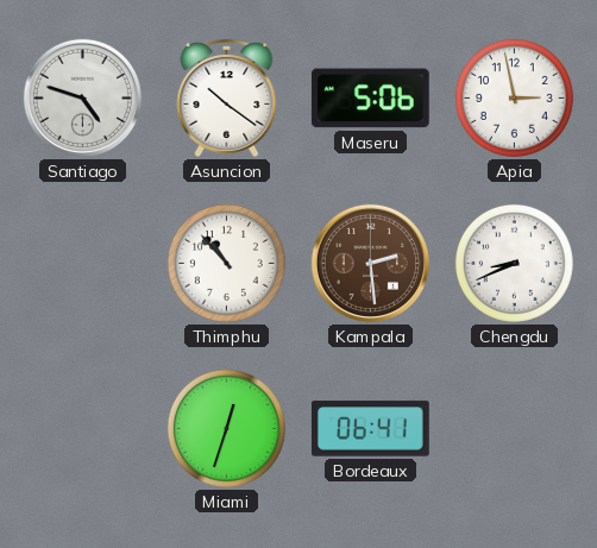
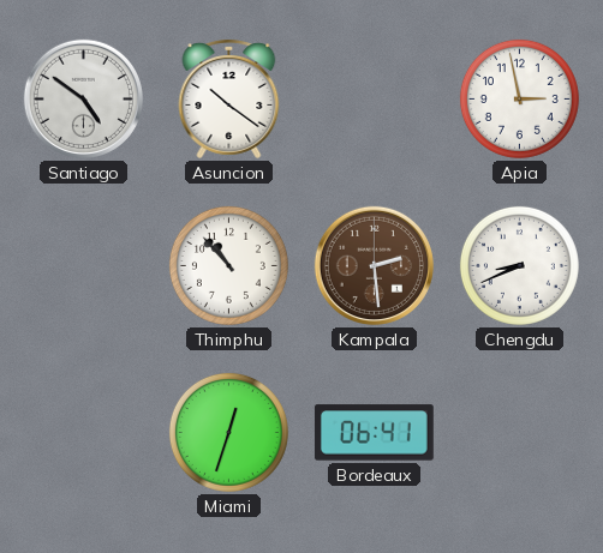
Santiago: 4:48 -> 4:51 (83, 98)
Maseru: 5:06 -> none (370, 99)
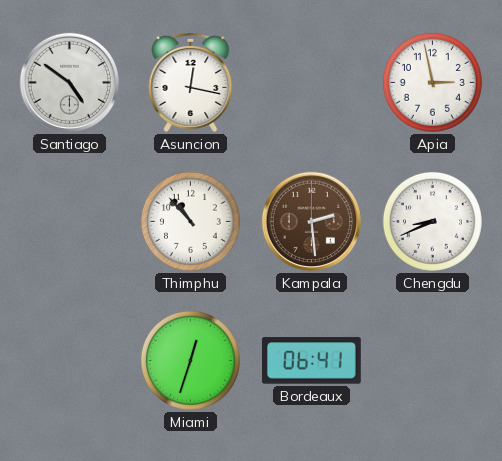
Asuncion: 10:21 -> 12:17 (191, 82)
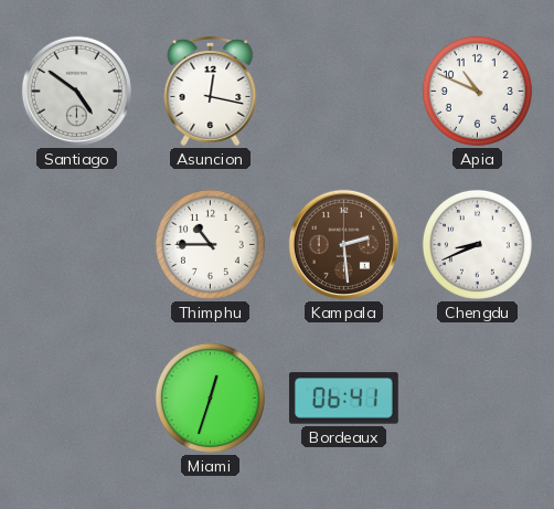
Apia: 2:58 -> 10:49 (477, 91)
Thimphu: 10:53 -> 10:45 (210, 244)
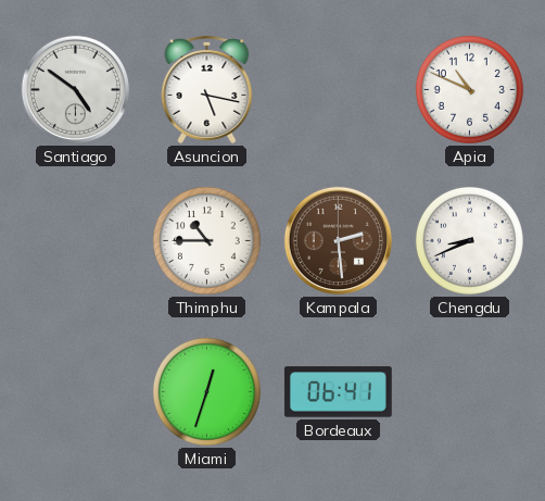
Asuncion: 12:17 -> 5:17 (207, 89)
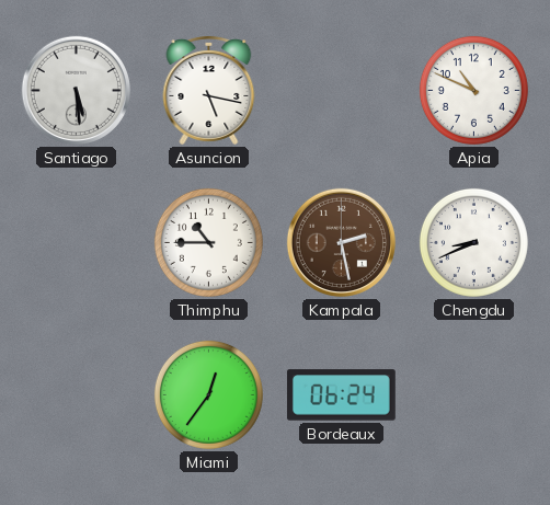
Santiago: 4:51 -> 5:29 (76, 90)
Kampala: 2:29 -> 2:28 (341, 242)
Miami: 12:33 -> 12:36 (208, 394)
Bordeaux: 06:41 -> 06:24 (341, 395)
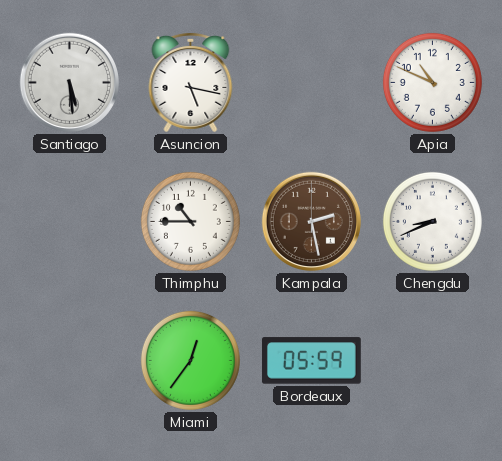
Bordeaux: 06:24 -> 05:59 (311, 361)
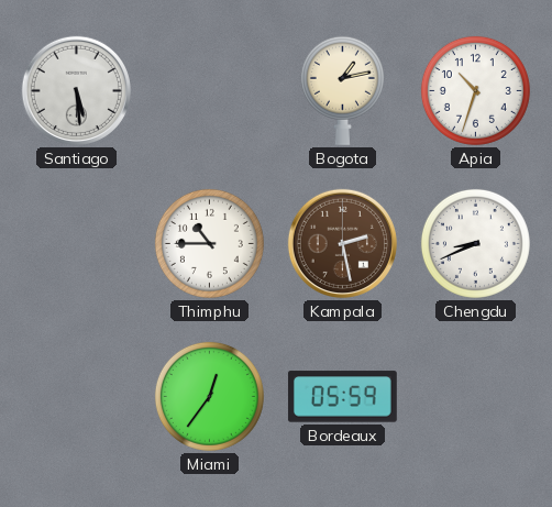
Asuncion: 5:17 -> none (191, 82)
Bogota: none -> 1:13 (342, 90)
Apia: 10:49 -> 10:33 (475, 90)
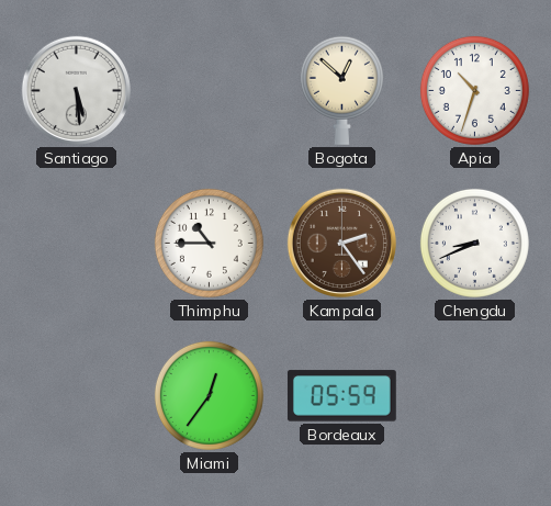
Bogota: 1:13 -> 12:52 (341, 90)
Kampala: 2:28 -> 2:24 (341, 243)
